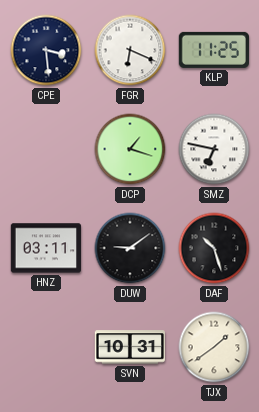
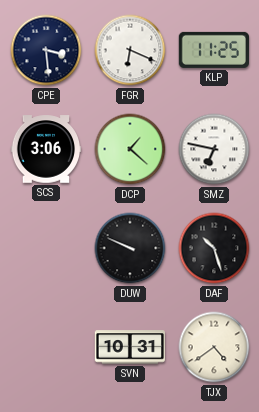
SCS: none -> 3:06 (46, 149)
DCP: 1:18 -> 1:22 (130, 149)
HNZ: 03:11 -> none (46, 248)
DUW: 9:09 -> 9:49 (130, 248)
TJX: 1:39 -> 4:39 (214, 347)
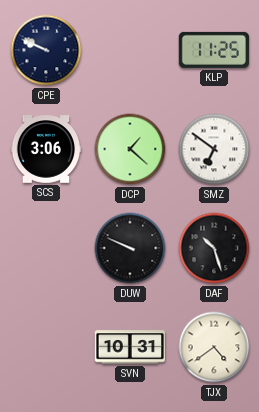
CPE: 3:29 -> 9:49 (46, 50)
FGR: 6:19 -> none (130, 50)
SMZ: 6:47 -> 6:51 (214, 149)
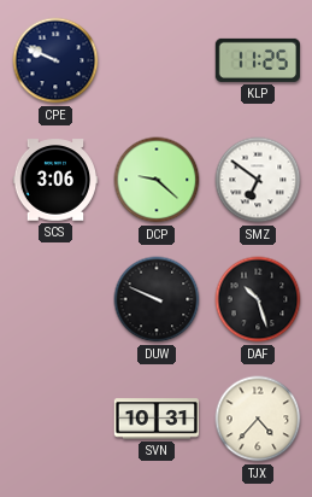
DCP: 1:22 -> 9:22 (157, 180)
TJX: 4:39 -> 4:37 (258, 419)
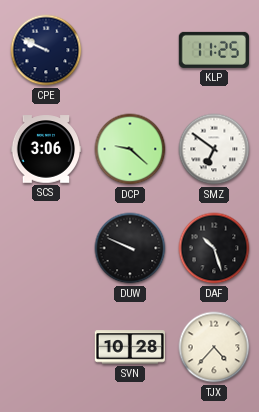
SVN: 10:31 -> 10:28 (130, 347)
